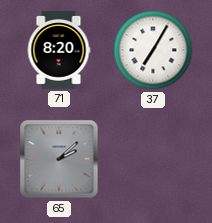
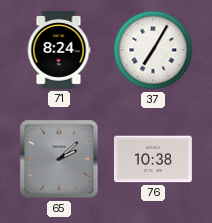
71: 8:20 -> 8:24 (59, 50)
76: none -> 10:38 (153, 159)
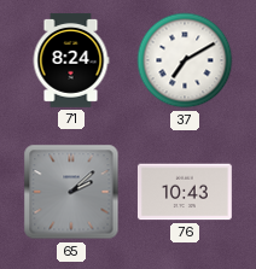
37: 7:05 -> 7:10 (185, 60)
76: 10:38 -> 10:43 (185, 192)
